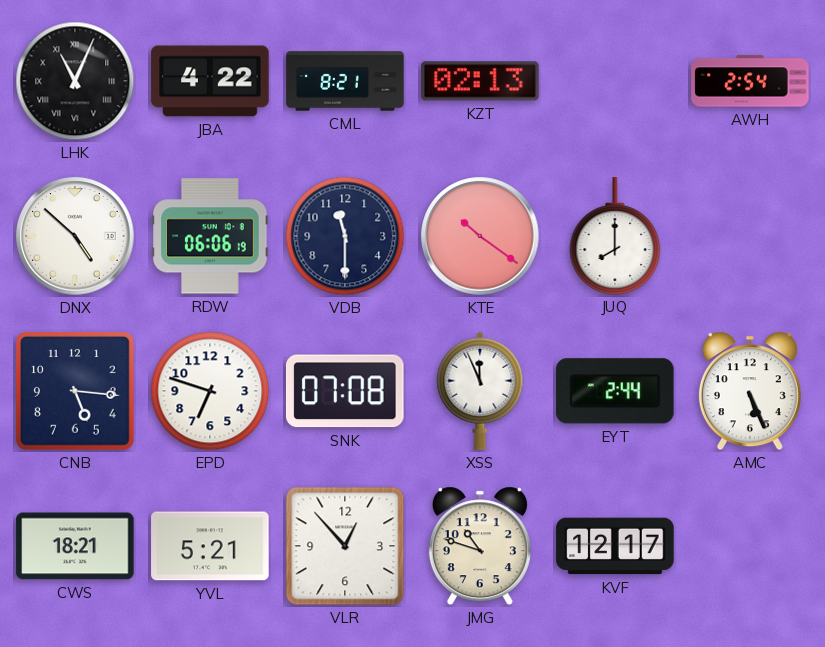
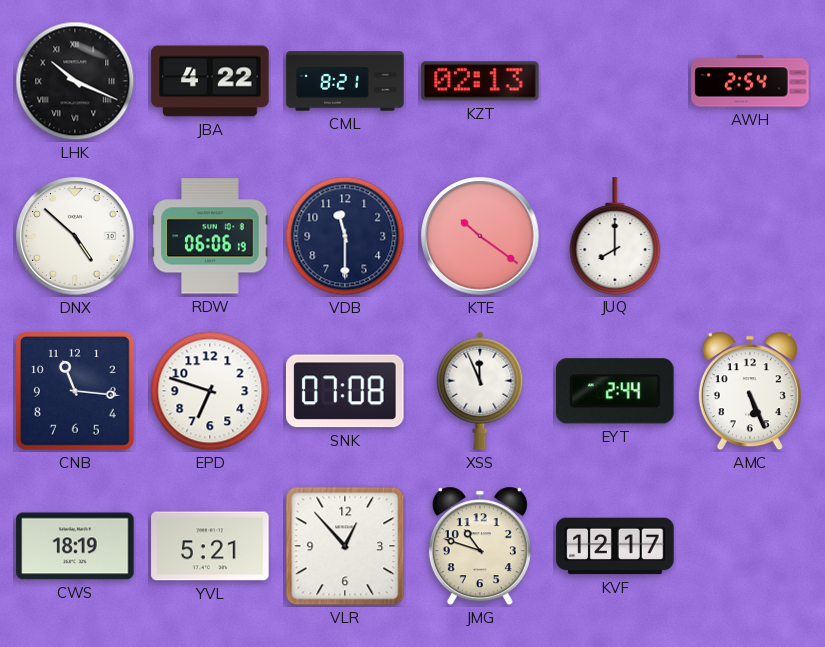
LHK: 11:04 -> 10:19 (75, 81)
CNB: 5:16 -> 11:16 (76, 392)
CWS: 18:21 -> 18:19 (75, 546)
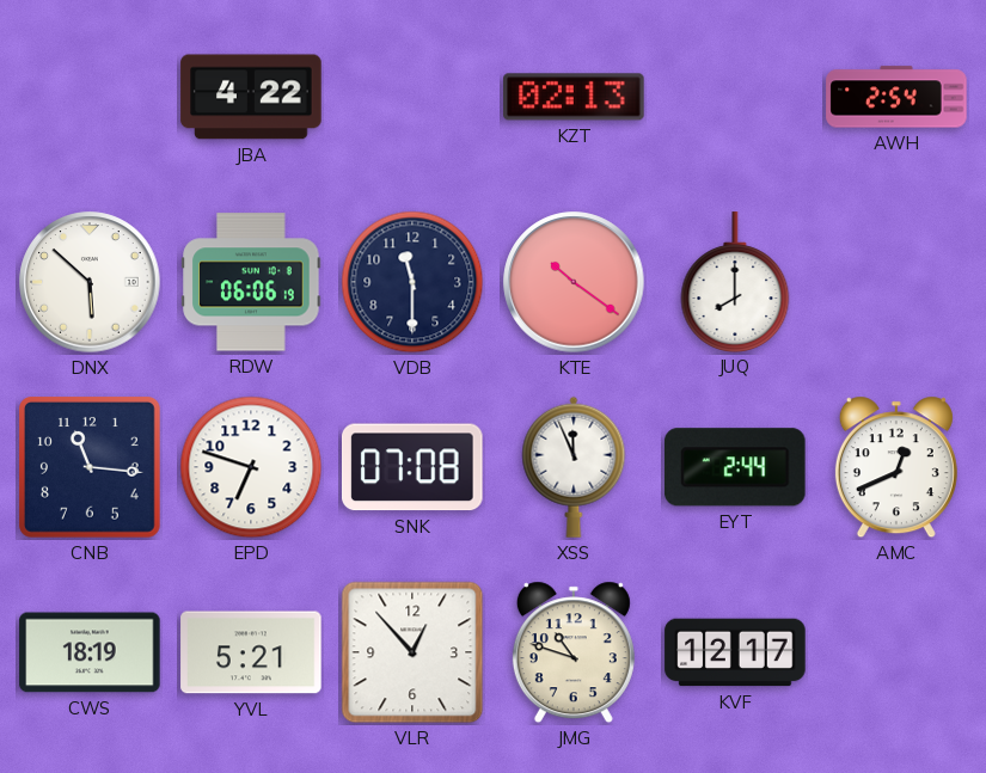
LHK: 10:19 -> none (75, 81)
CML: 8:21 -> none (345, 81)
DNX: 4:52 -> 5:52 (90, 282)
AMC: 5:26 -> 12:41 (896, 467)
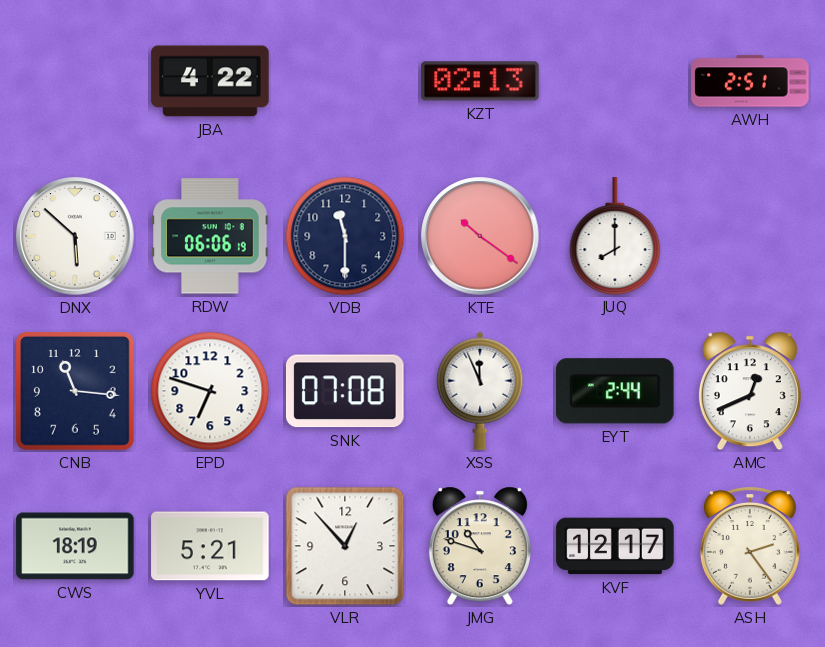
AWH: 2:54 -> 2:51 (750, 81)
ASH: none -> 2:24 (750, 547)
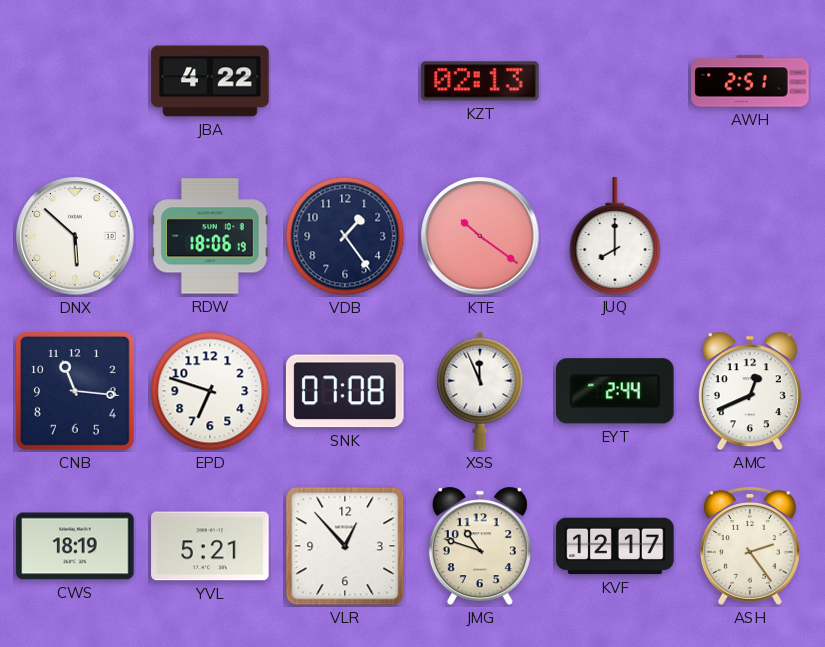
RDW: 06:06 -> 18:06 (210, 236)
VDB: 11:30 -> 1:24 (345, 236)
